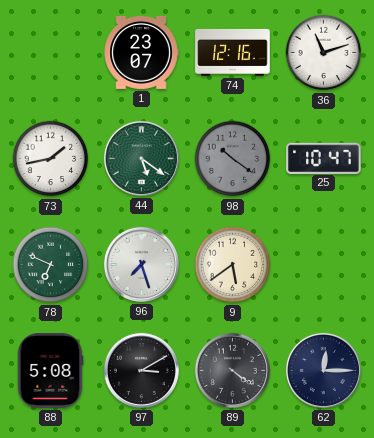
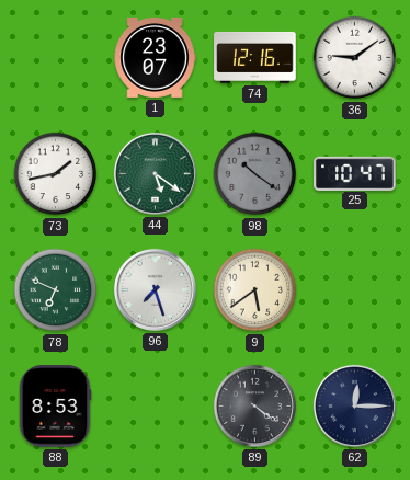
36: 11:12 -> 9:09 (355, 58)
88: 5:08 -> 8:53 (55, 407)
97: 3:10 -> none (141, 370)
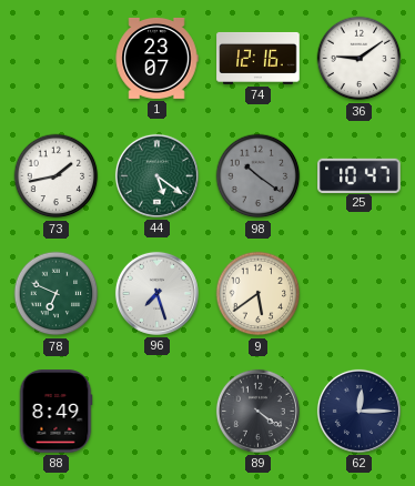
88: 8:53 -> 8:49 (55, 412)
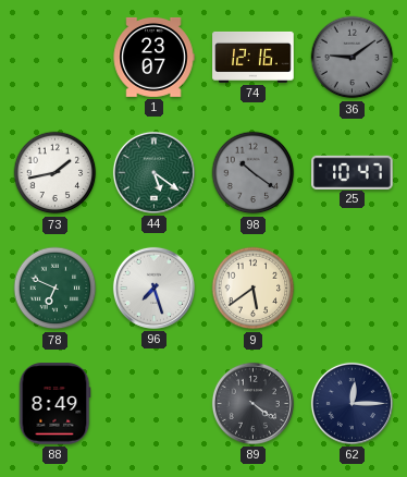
36 dial: white -> grey (353, 58)
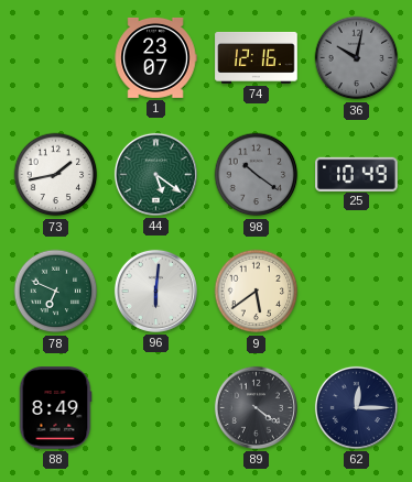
36: 9:09 -> 10:02 (357, 58)
25: 10:47 -> 10:49 (357, 174)
96: 7:27 -> 6:01 (155, 291)
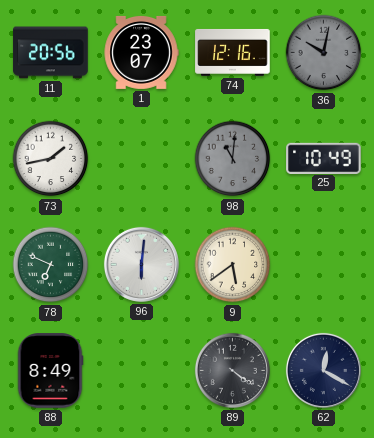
11: none -> 20:56 (51, 53)
44: 5:21 -> none (155, 174)
98: 10:21 -> 11:01 (233, 159)
62: 12:15 -> 12:20 (323, 370)
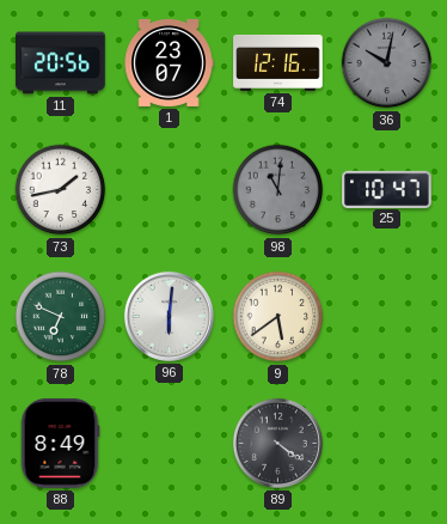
25: 10:49 -> 10:47 (387, 189)
62: 12:20 -> none (323, 370)
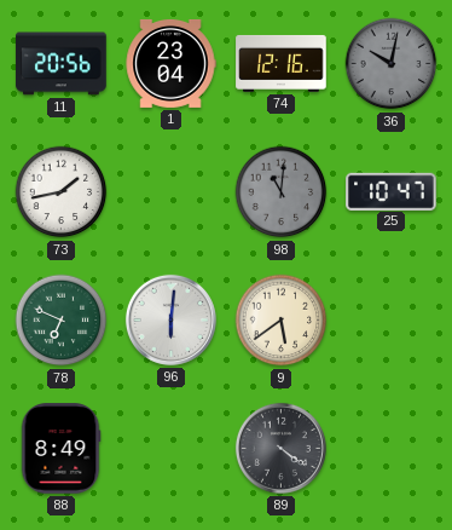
1: 23:07 -> 23:04 (170, 63)
